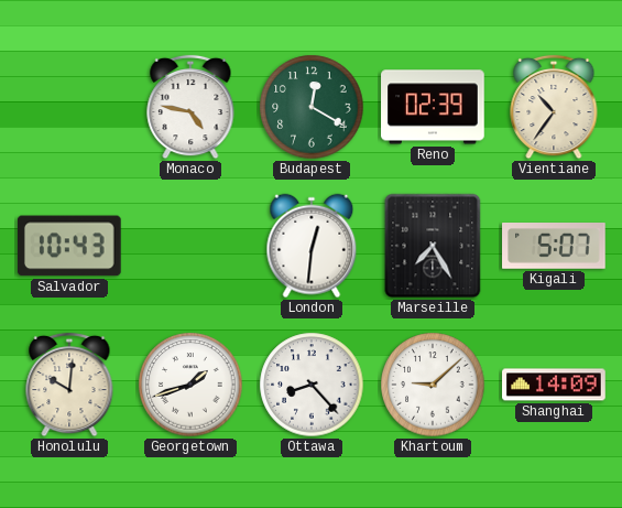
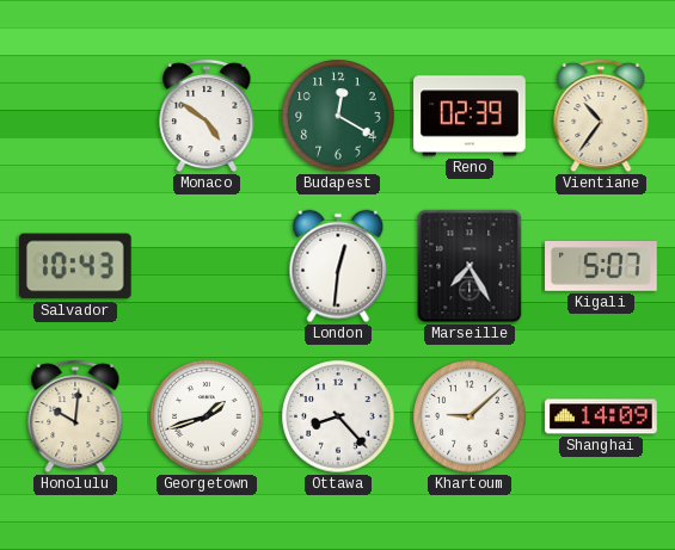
Monaco: 4:47 -> 4:51 (207, 116)
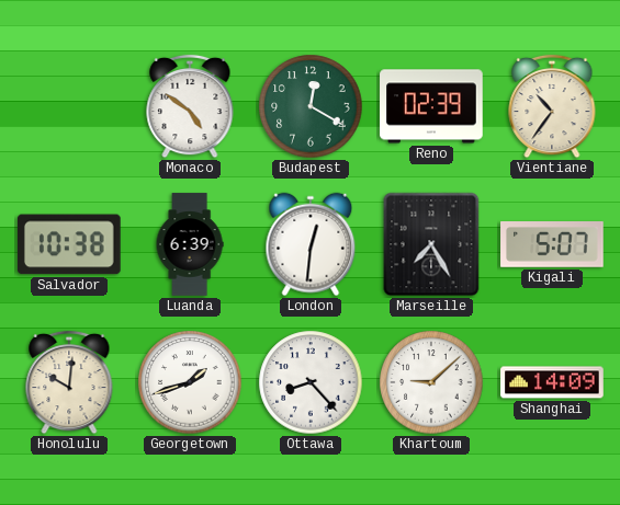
Salvador: 10:43 -> 10:38 (69, 244)
Luanda: none -> 6:39 (190, 244)
